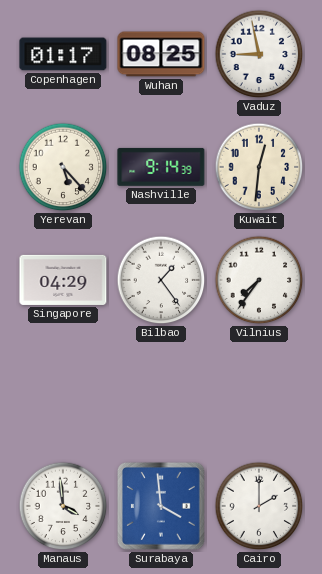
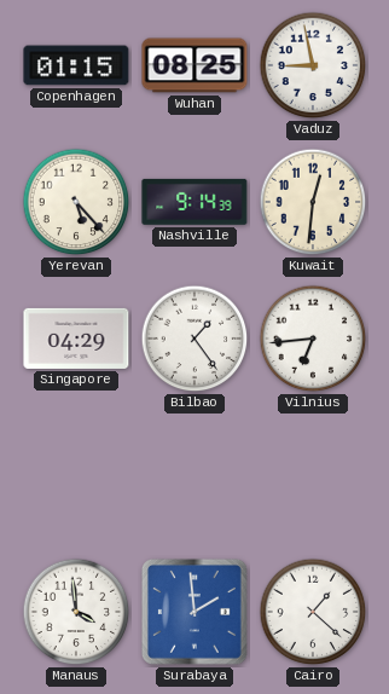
Copenhagen: 01:17 -> 01:15 (76, 65)
Vilnius: 7:36 -> 6:44 (313, 339)
Surabaya: 3:59 -> 1:59 (194, 612)
Cairo: 2:00 -> 1:22 (313, 612)
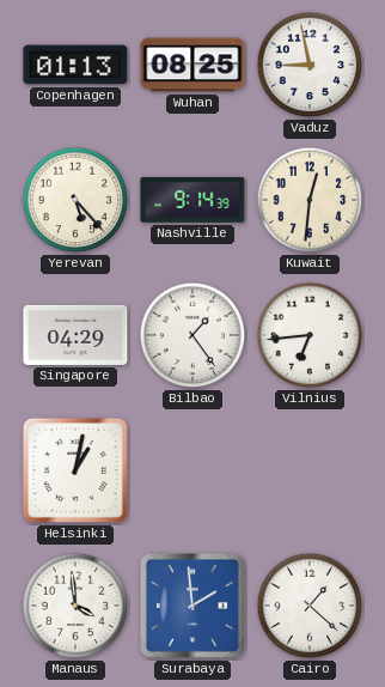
Copenhagen: 01:15 -> 01:13 (75, 65)
Helsinki: none -> 1:02 (75, 470)
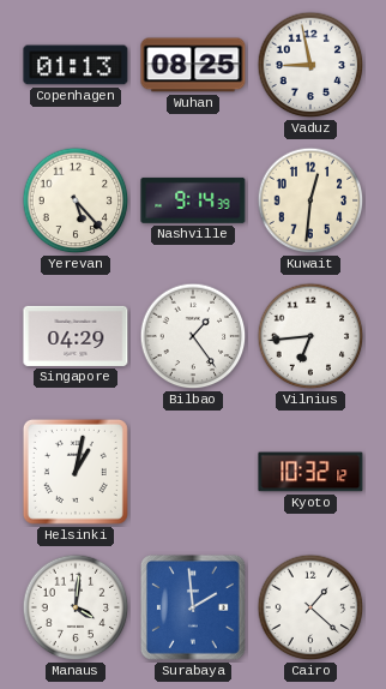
Kyoto: none -> 10:32 (310, 472)
Manaus: 3:59 -> 4:01 (76, 607)
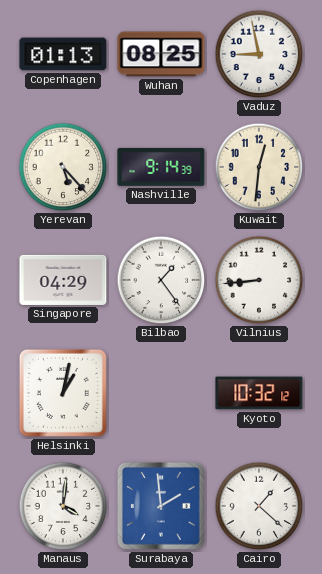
Vilnius: 6:44 -> 8:44 (259, 280)
